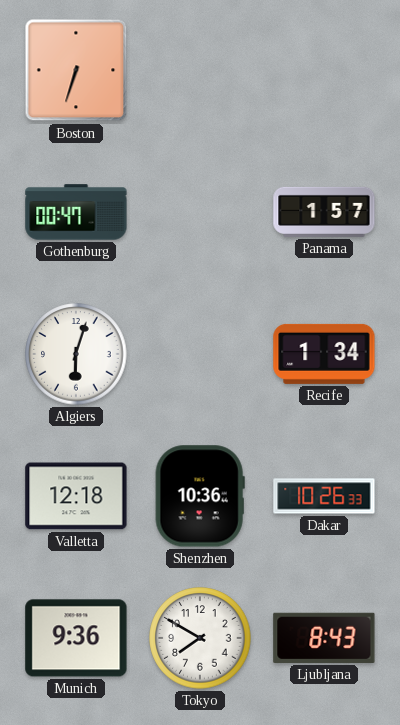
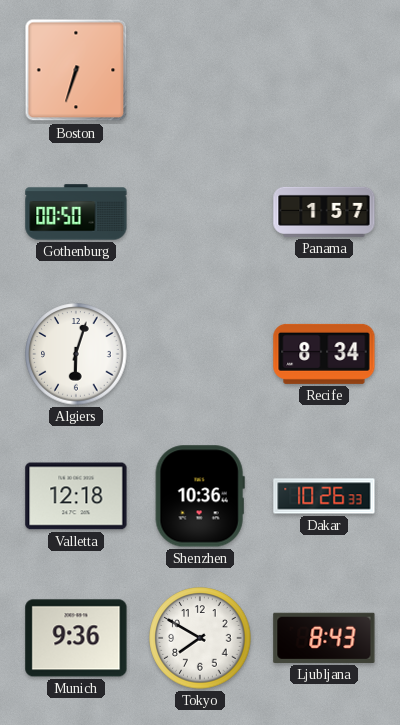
Gothenburg: 00:47 -> 00:50 (76, 212)
Recife: 1:34 -> 8:34 (324, 354)
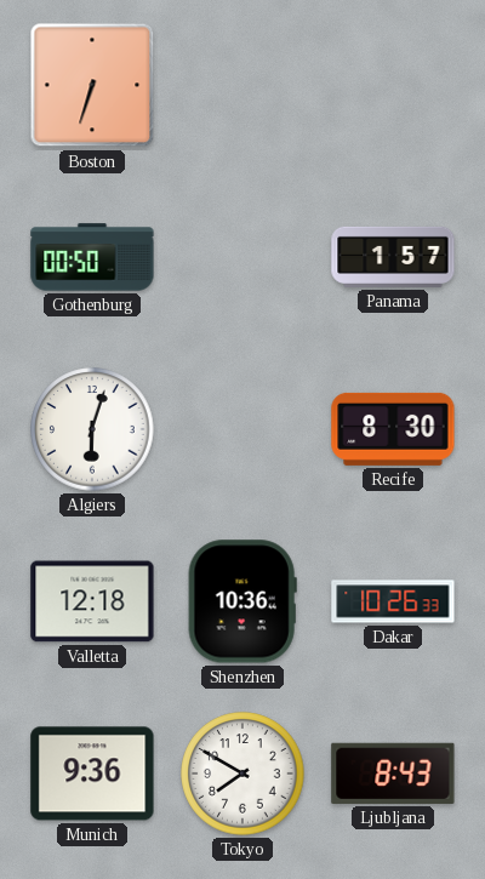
Recife: 8:34 -> 8:30 (393, 429)
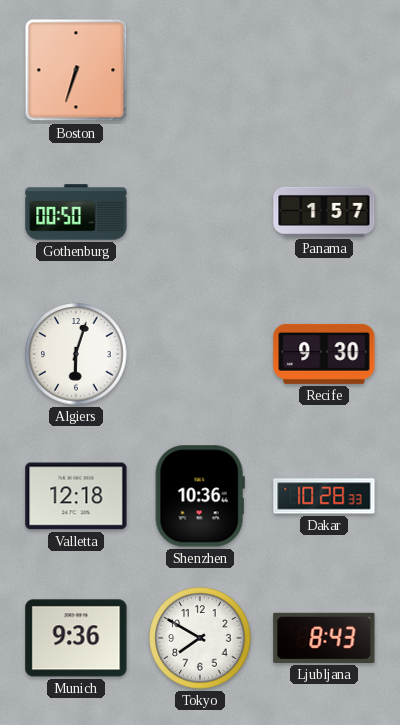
Recife: 8:30 -> 9:30 (324, 354)
Dakar: 10:26 -> 10:28 (324, 496)
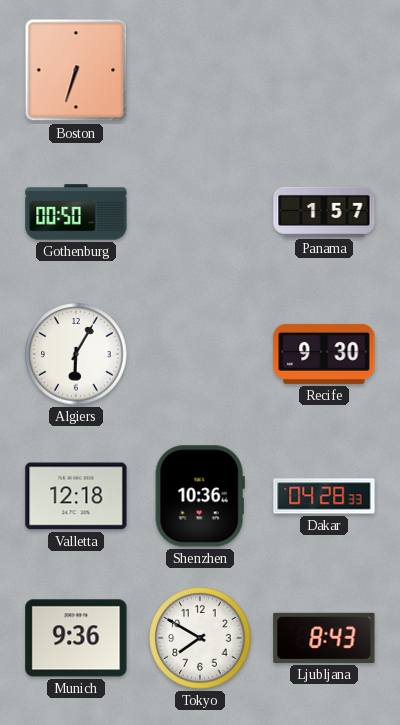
Algiers: 6:03 -> 6:05 (76, 354)
Dakar: 10:28 -> 04:28 (324, 496)
